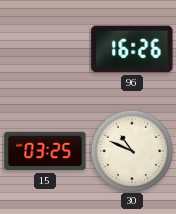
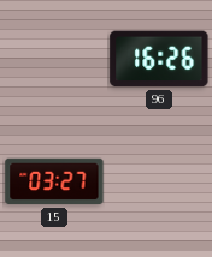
15: 03:25 -> 03:27 (54, 181)
30: 10:49 -> none (132, 151)
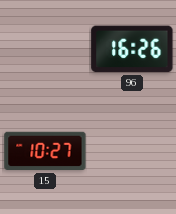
15: 03:27 -> 10:27 (45, 151)
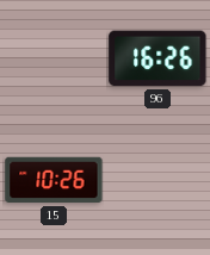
15: 10:27 -> 10:26 (54, 180)
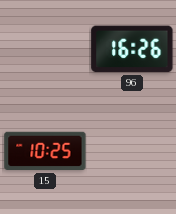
15: 10:26 -> 10:25 (45, 151)
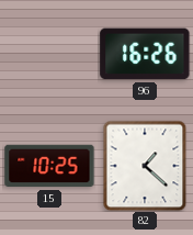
82: none -> 1:22 (145, 166)
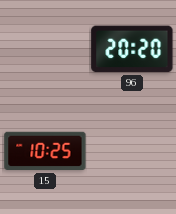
96: 16:26 -> 20:20 (132, 49)
82: 1:22 -> none (145, 166)
